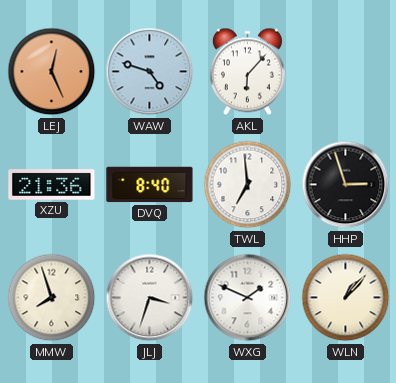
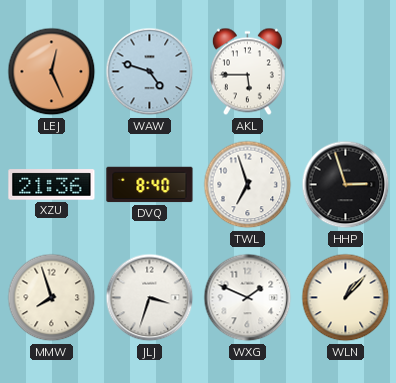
AKL: 6:07 -> 5:45 (247, 72)
TWL: 6:59 -> 6:57 (248, 185)
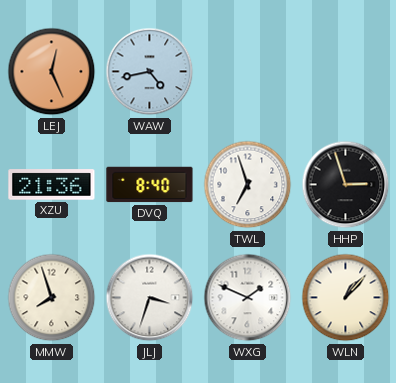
WAW: 4:48 -> 4:43 (150, 72)
AKL: 5:45 -> none (247, 72)
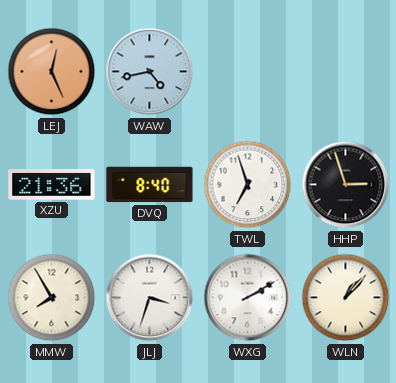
MMW: 7:57 -> 7:55 (52, 298)
WXG: 1:49 -> 2:10 (248, 298)
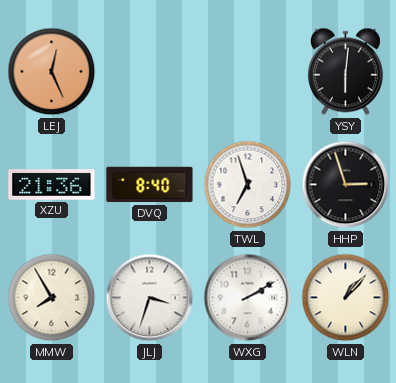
WAW: 4:43 -> none (150, 72)
YSY: none -> 6:01 (345, 72)
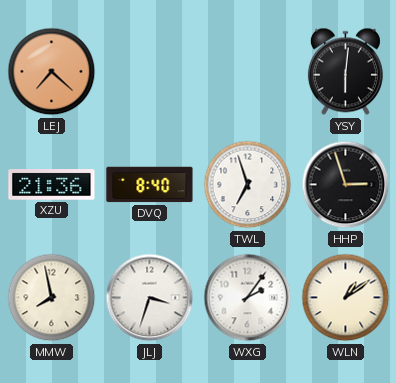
LEJ: 12:26 -> 7:22 (52, 72)
MMW: 7:55 -> 7:58 (52, 298)
WXG: 2:10 -> 2:06 (248, 298)
WLN: 1:07 -> 1:09 (346, 298)
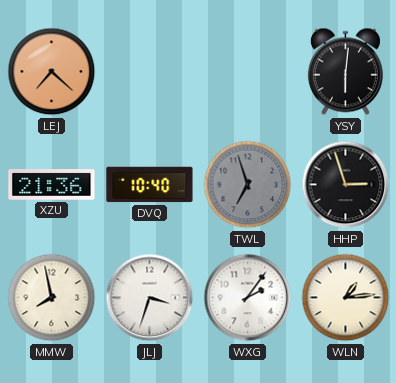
DVQ: 8:40 -> 10:40 (150, 185)
TWL dial: white -> grey (248, 185)
WLN: 1:09 -> 1:14 (346, 298)
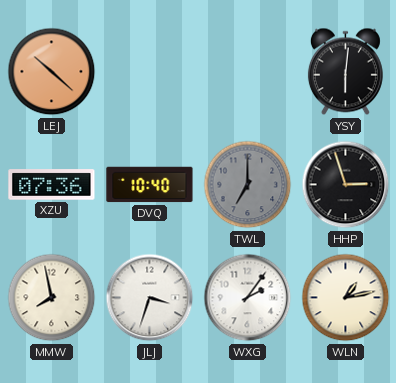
LEJ: 7:22 -> 10:22 (52, 72)
XZU: 21:36 -> 07:36 (52, 185)
TWL: 6:57 -> 7:00 (248, 185)
WLN: 1:14 -> 1:13 (346, 298)
